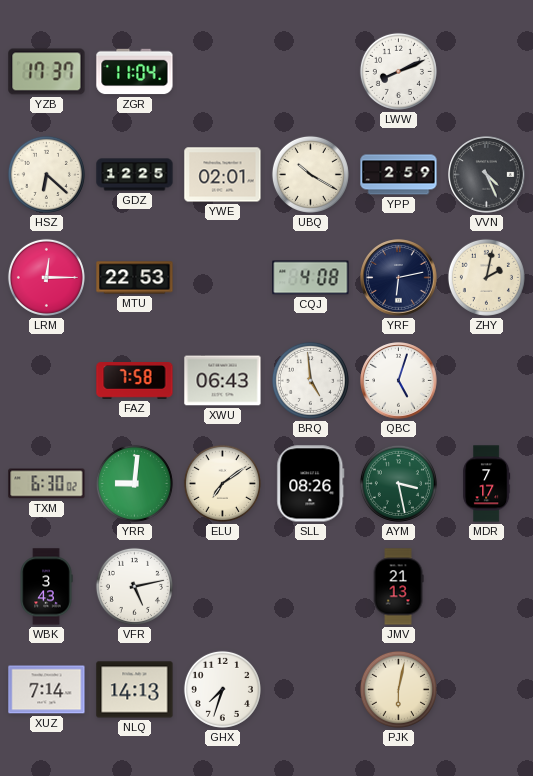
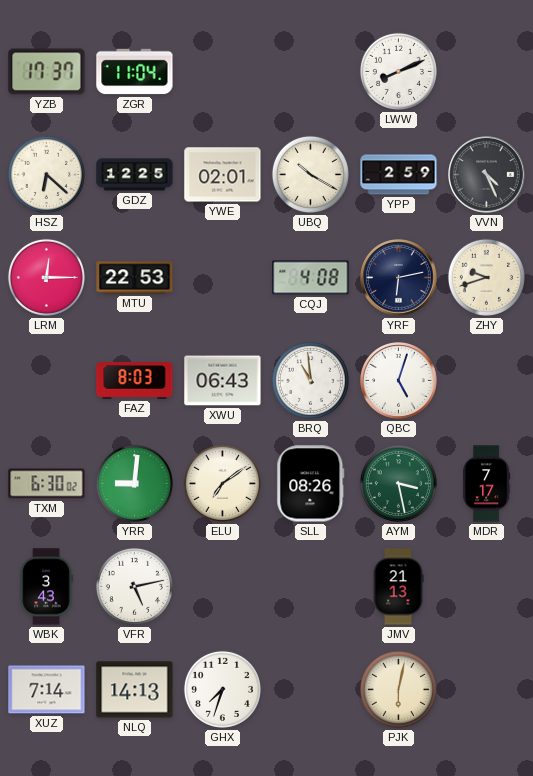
ZHY: 2:02 -> 9:42 (486, 277)
FAZ: 7:58 -> 8:03 (135, 381)
BRQ: 4:59 -> 10:59 (310, 380)
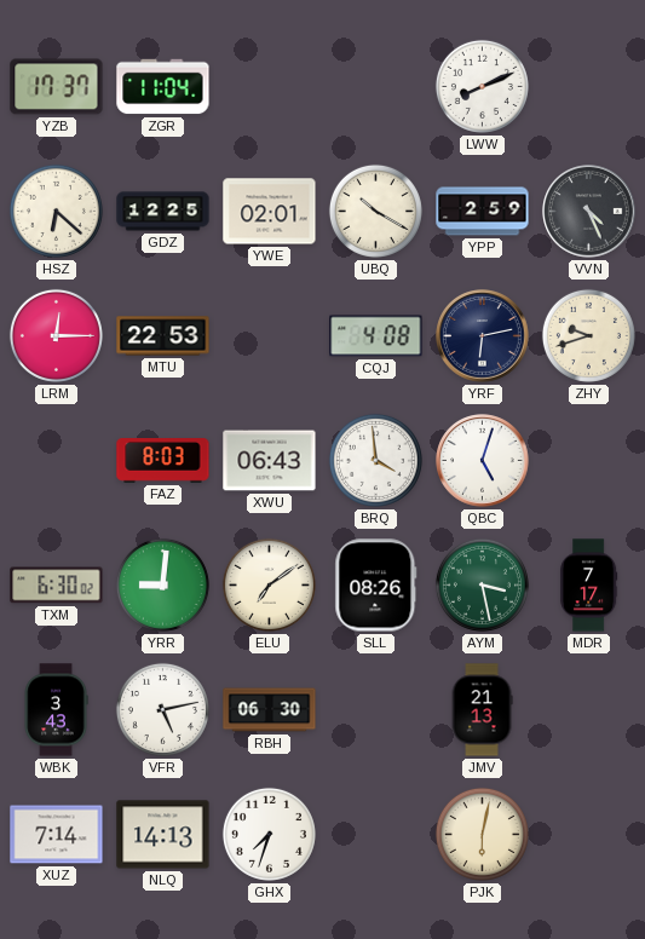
BRQ: 10:59 -> 3:59 (375, 460)
RBH: none -> 06:30 (270, 710)
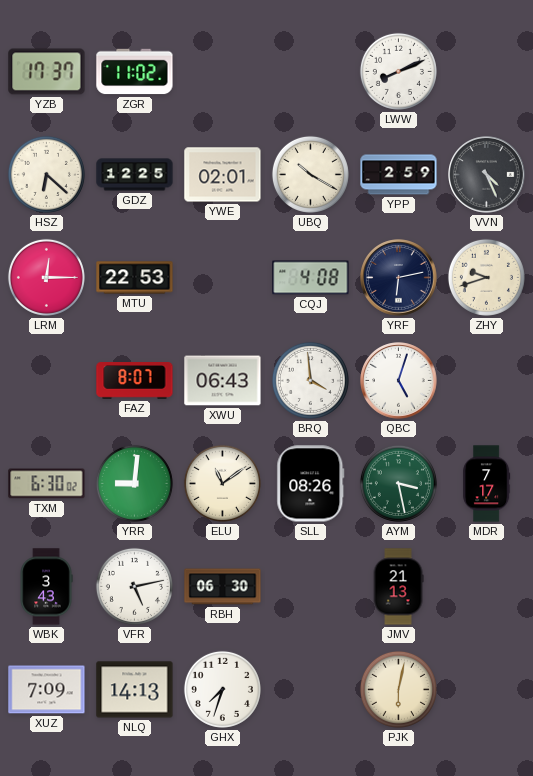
ZGR: 11:04 -> 11:02 (135, 72)
FAZ: 8:03 -> 8:07 (135, 381)
ELU: 7:09 -> 11:09 (222, 483)
XUZ: 7:14 -> 7:09 (47, 690)
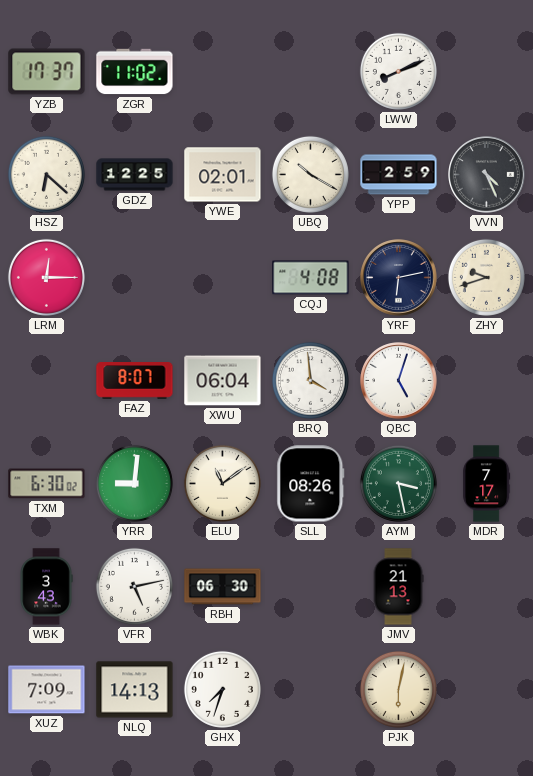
MTU: 22:53 -> none (135, 278)
XWU: 06:43 -> 06:04 (223, 381)
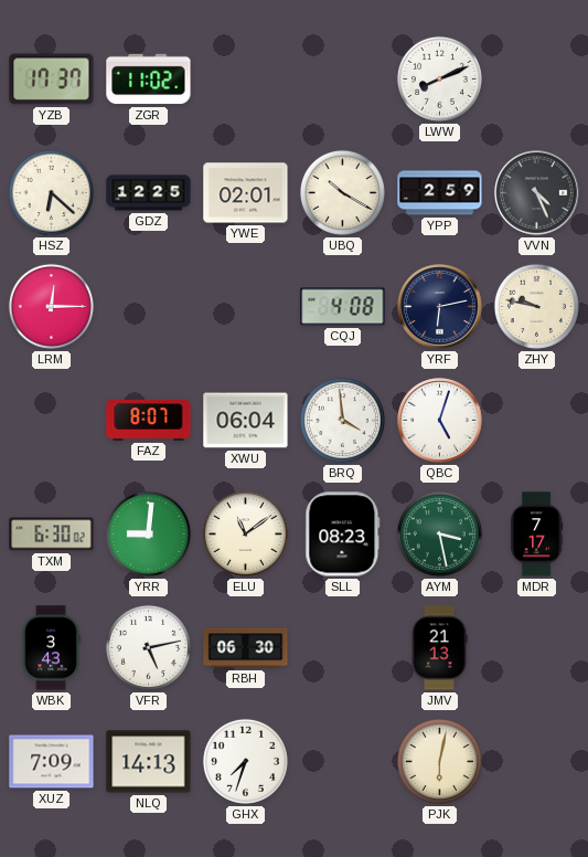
ZHY: 9:42 -> 9:47 (536, 306)
SLL: 08:26 -> 08:23 (343, 535)
